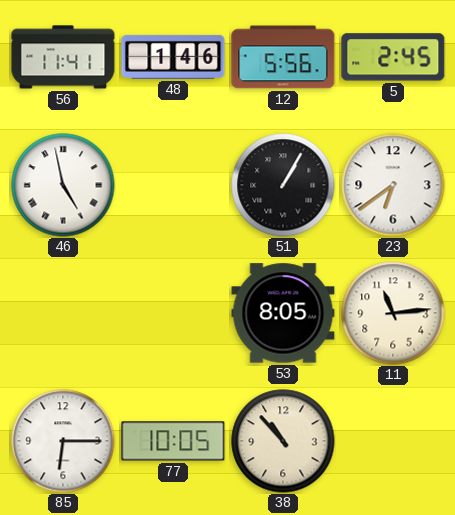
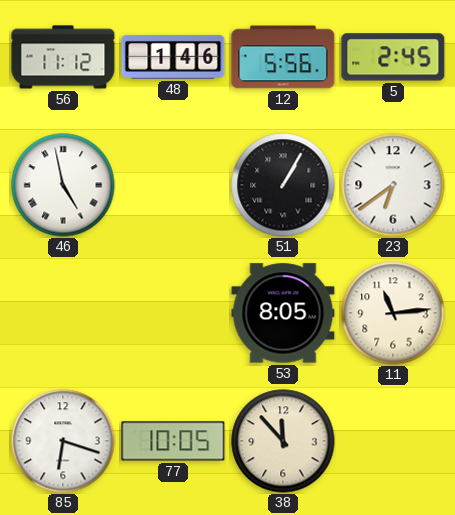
56: 11:41 -> 11:12 (63, 57)
85: 6:15 -> 6:18 (63, 441)
38: 10:53 -> 11:53 (283, 441)
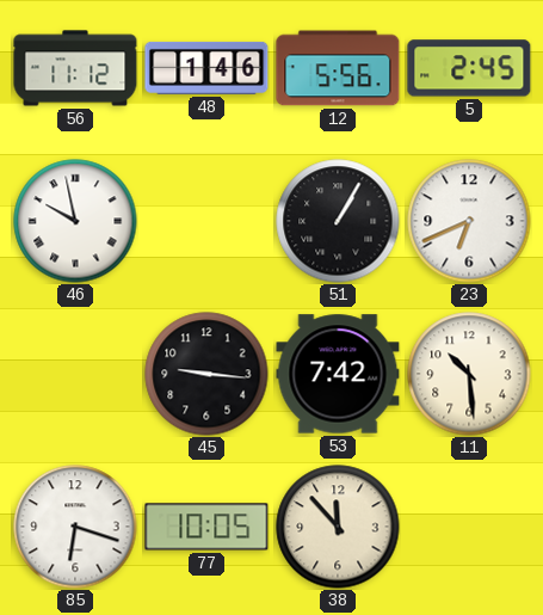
46: 4:58 -> 9:58 (75, 221)
23: 6:39 -> 6:41 (469, 221)
45: none -> 9:16 (206, 374)
53: 8:05 -> 7:42 (338, 374)
11: 11:14 -> 10:29 (469, 374)
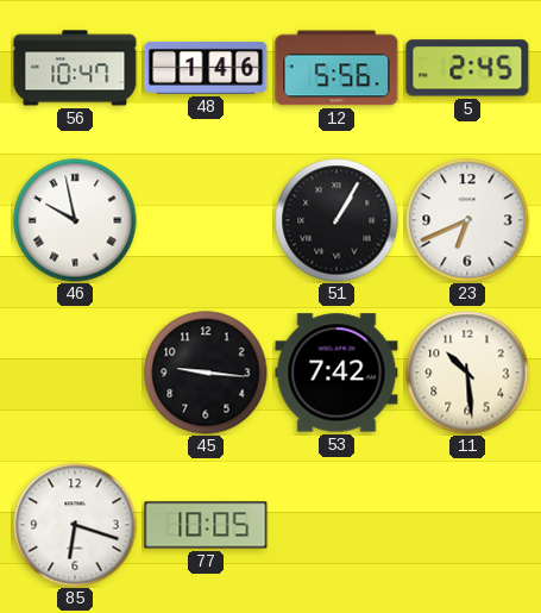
56: 11:12 -> 10:47 (75, 68)
38: 11:53 -> none (338, 527)
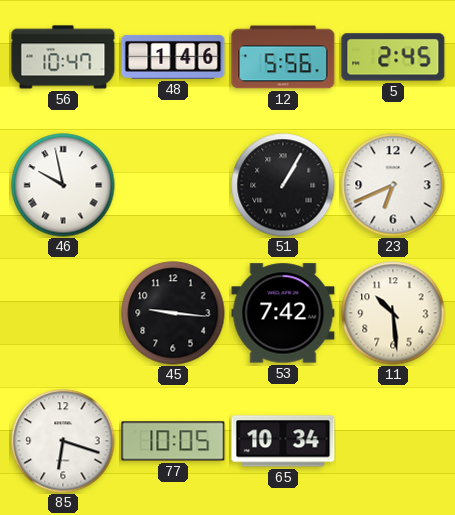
65: none -> 10:34 (283, 441)
